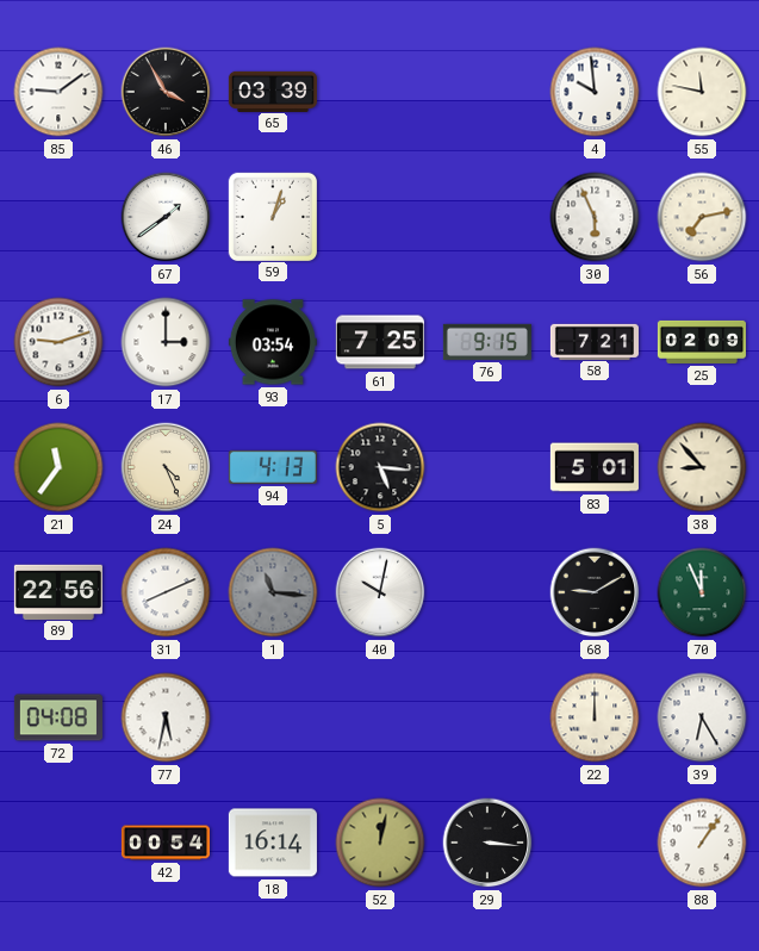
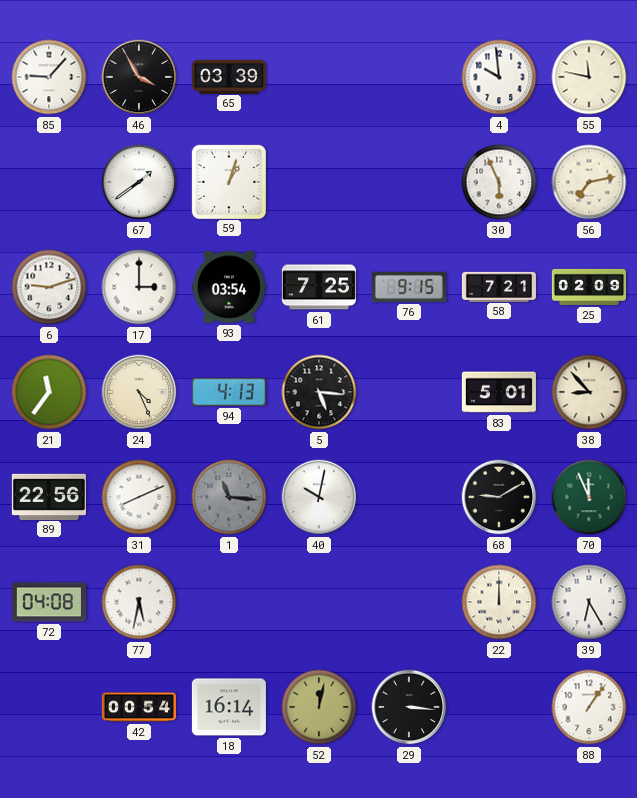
85: 9:09 -> 9:07 (49, 77)
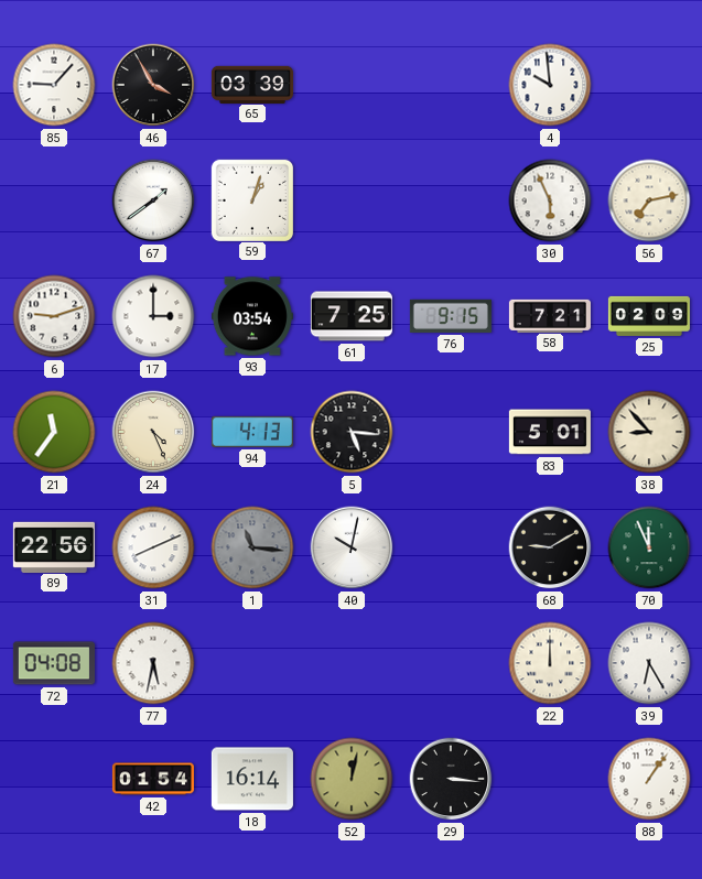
55: 11:47 -> none (589, 77)
42: 00:54 -> 01:54 (153, 779)
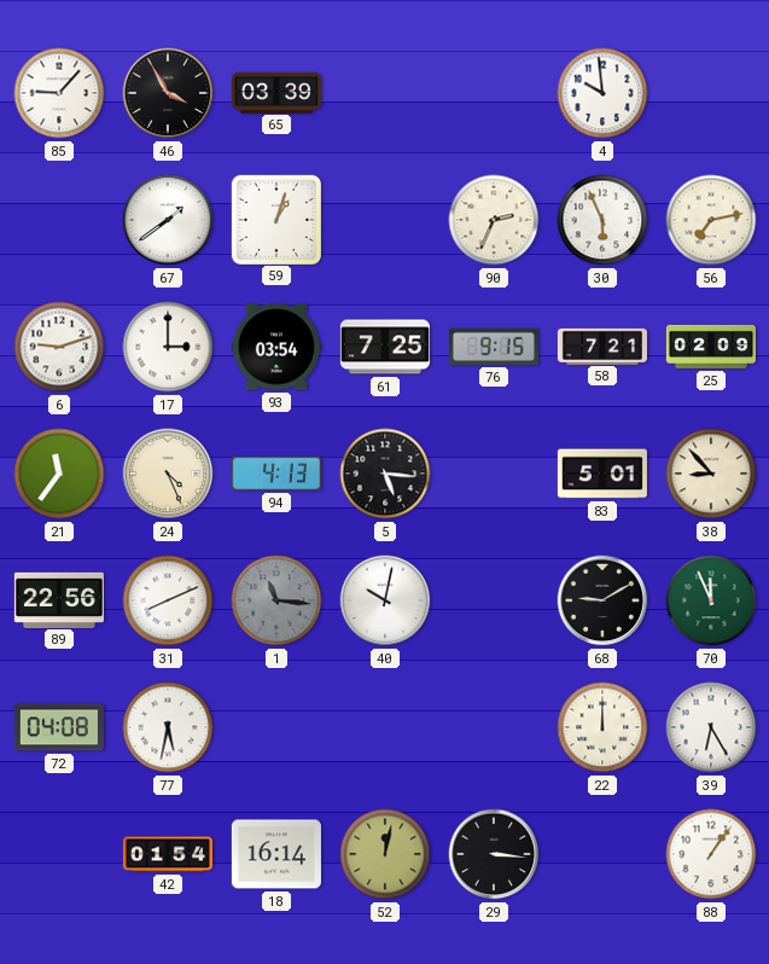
90: none -> 2:34 (494, 220)
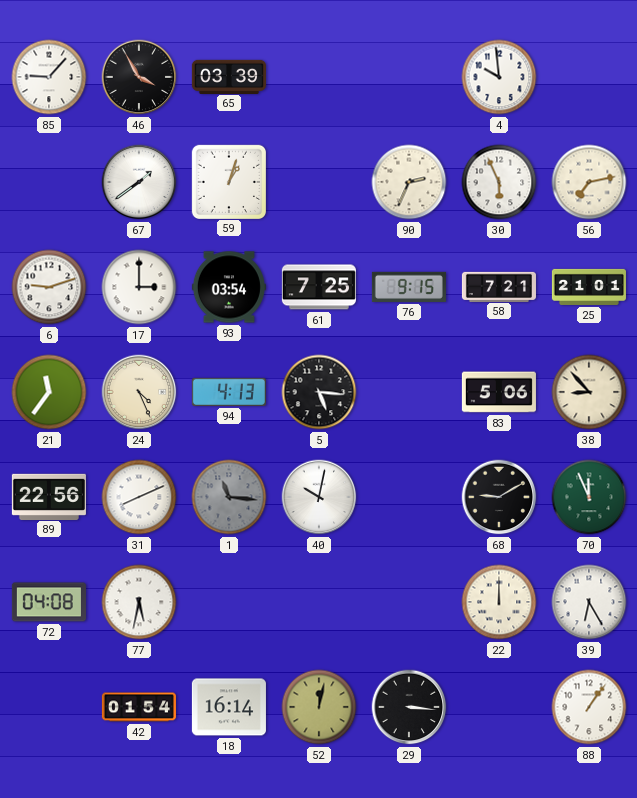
25: 02:09 -> 21:01 (589, 287)
83: 5:01 -> 5:06 (499, 392)
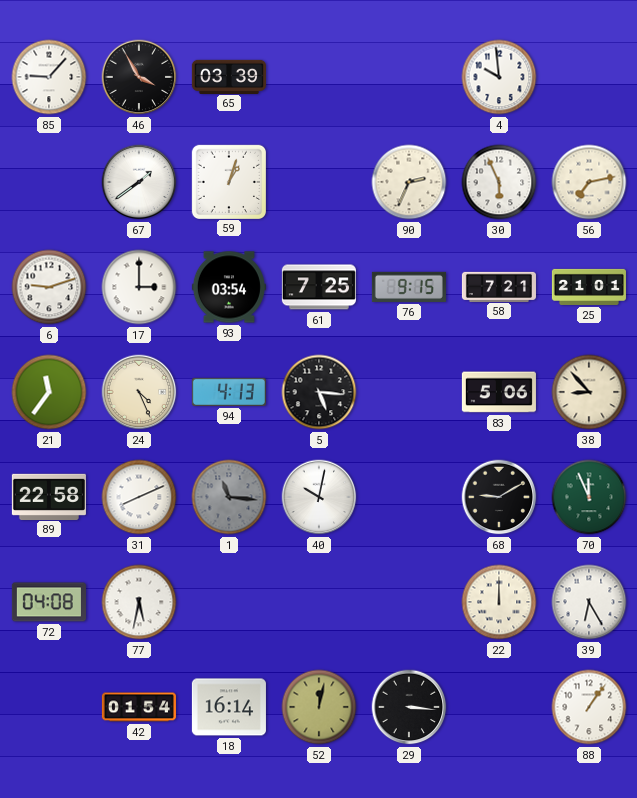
89: 22:56 -> 22:58 (49, 496)
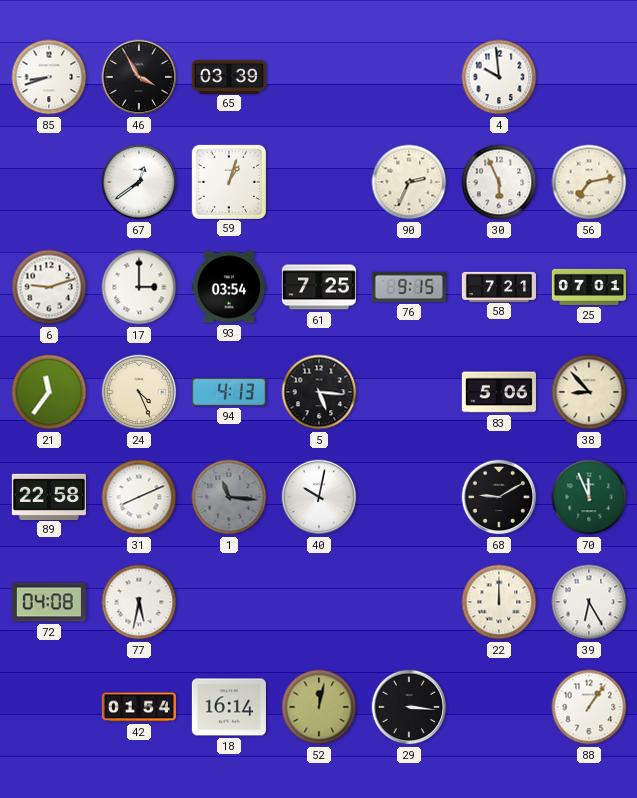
85: 9:07 -> 8:42 (49, 77)
67: 1:39 -> 12:39 (139, 182)
25: 21:01 -> 07:01 (589, 287)
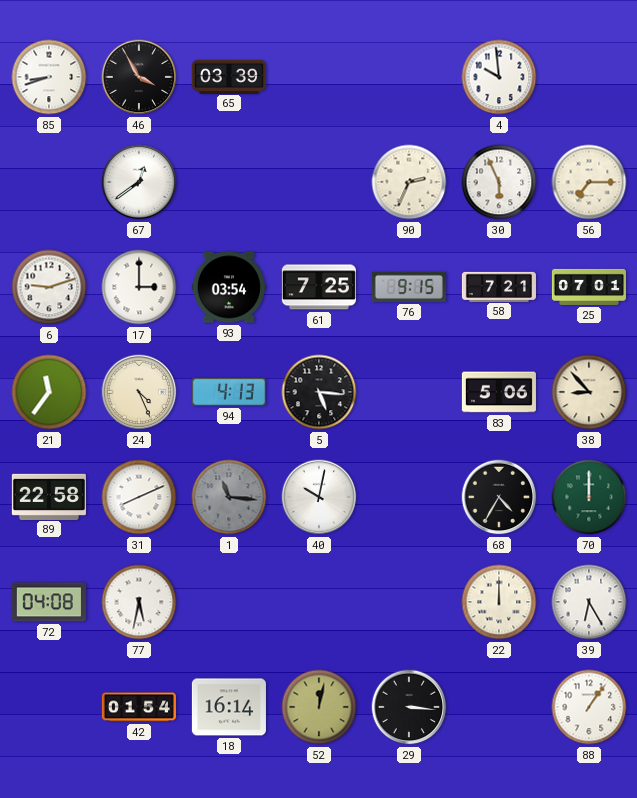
59: 1:03 -> none (228, 181)
56: 7:13 -> 7:15 (589, 182)
68: 9:10 -> 4:35 (499, 497)
70: 11:56 -> 12:00 (589, 497)
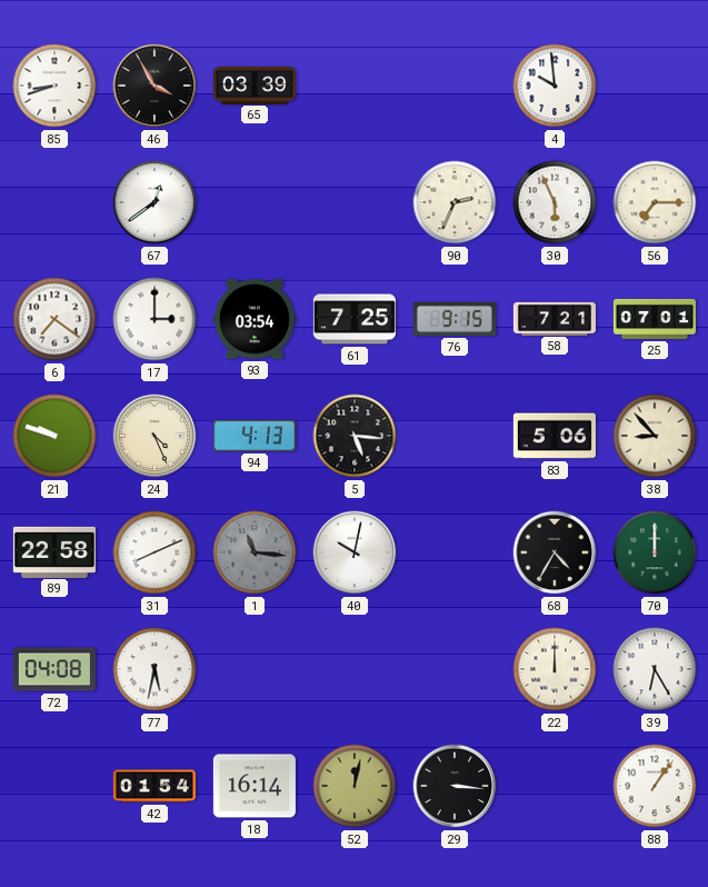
6: 9:12 -> 7:21 (54, 319)
21: 11:36 -> 9:48 (54, 436)
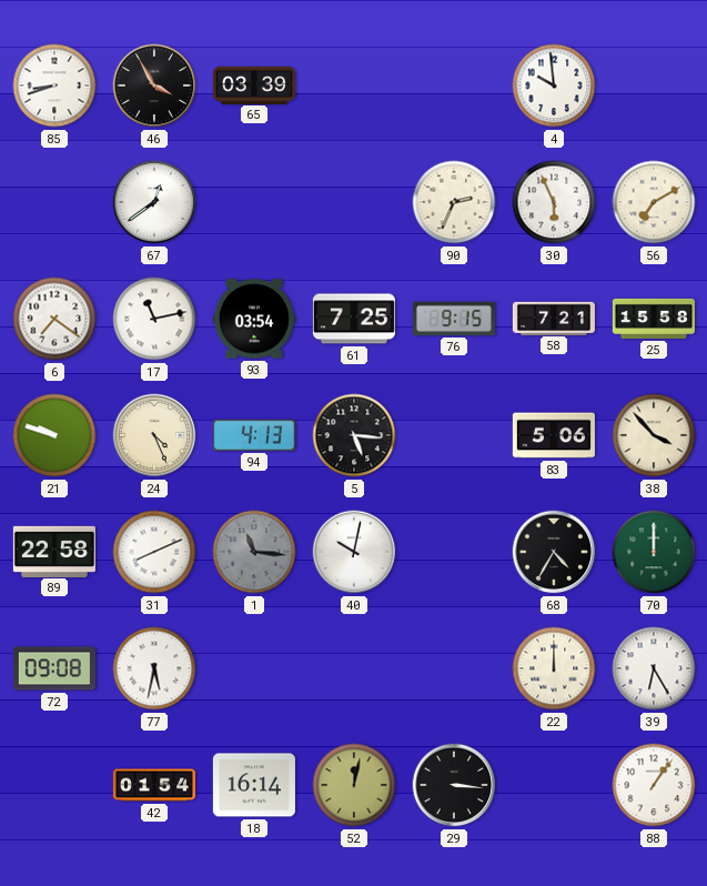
56: 7:15 -> 7:10 (654, 202)
17: 3:00 -> 11:13 (154, 319)
25: 07:01 -> 15:58 (654, 319)
38: 8:53 -> 3:53 (654, 435)
72: 04:08 -> 09:08 (54, 668)
